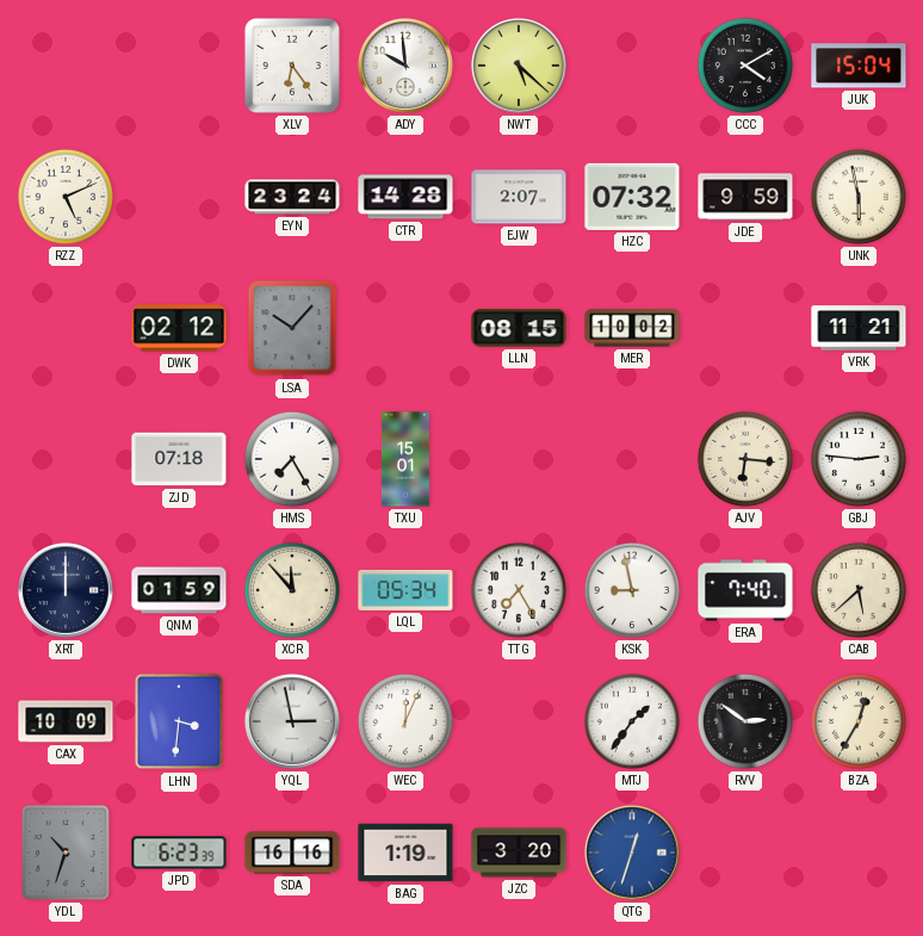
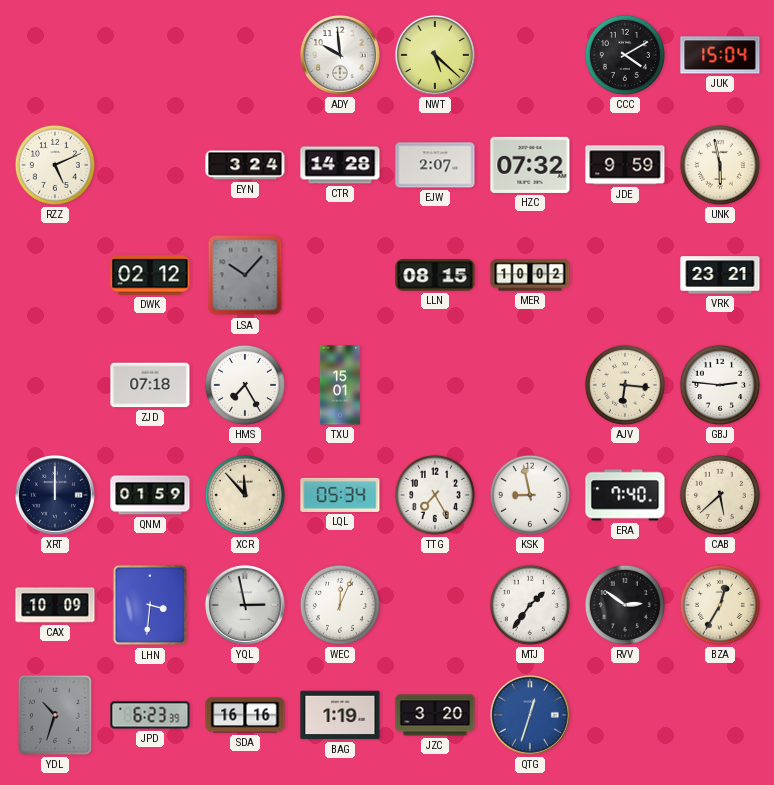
XLV: 6:24 -> none (292, 66)
EYN: 23:24 -> 3:24 (245, 165)
VRK: 11:21 -> 23:21 (720, 275)
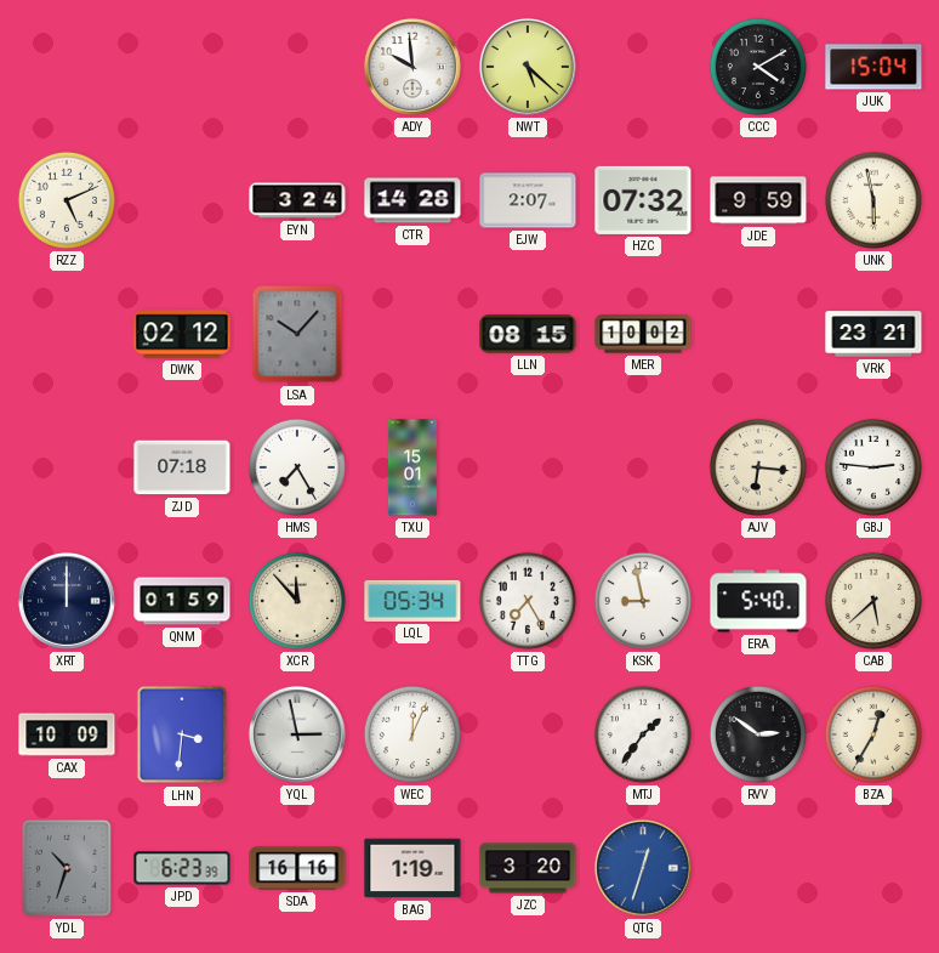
ERA: 7:40 -> 5:40 (758, 601)
